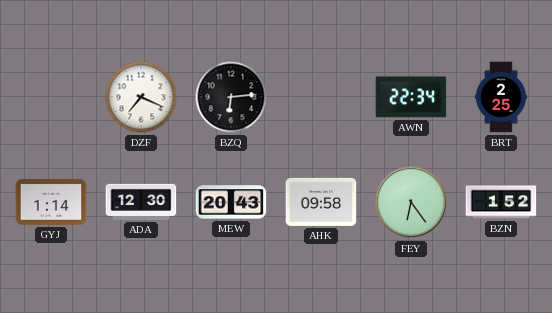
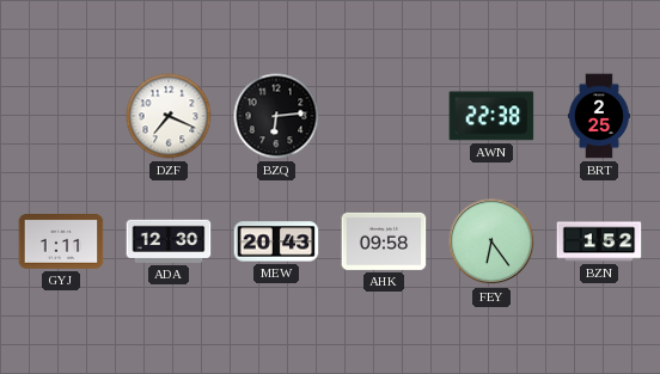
AWN: 22:34 -> 22:38 (491, 116)
GYJ: 1:14 -> 1:11 (61, 243)
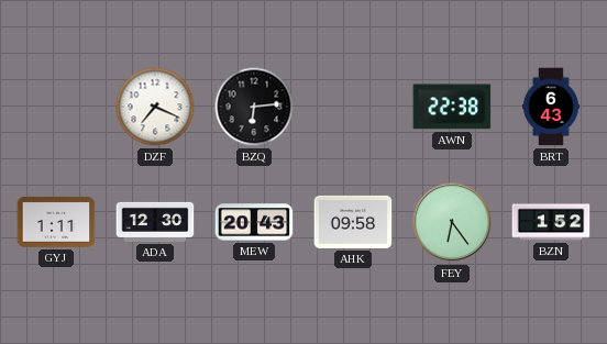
BRT: 2:25 -> 6:43 (551, 107)
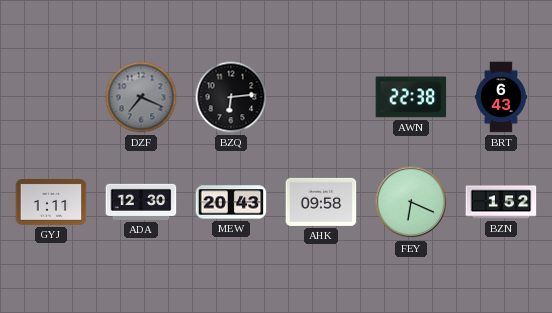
DZF dial: white -> grey (141, 97)
FEY: 6:24 -> 6:19 (411, 202)
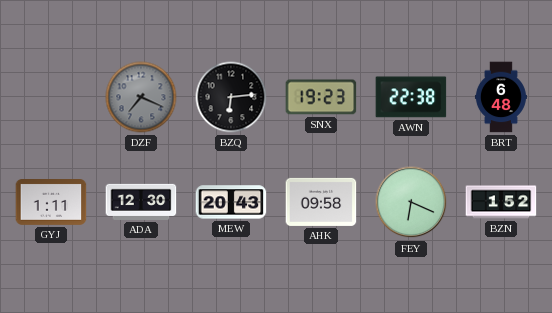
SNX: none -> 19:23 (321, 97)
BRT: 6:43 -> 6:48 (501, 97)
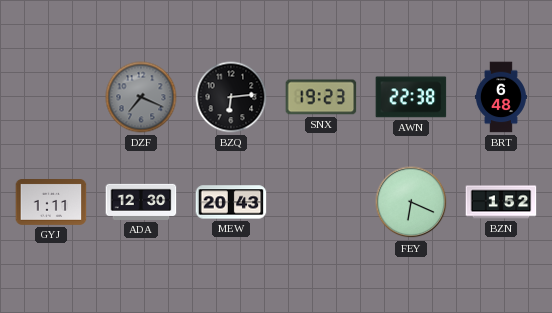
AHK: 09:58 -> none (321, 202)
